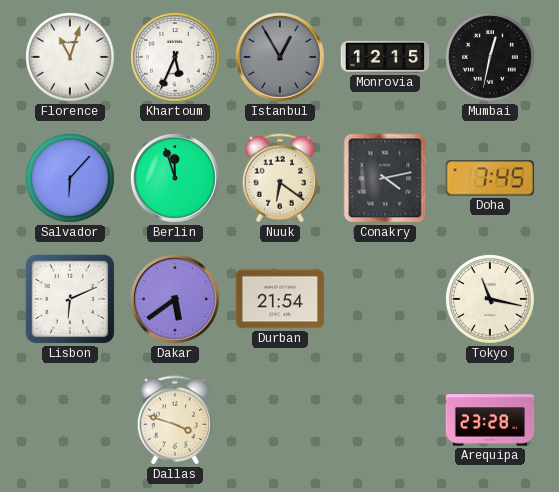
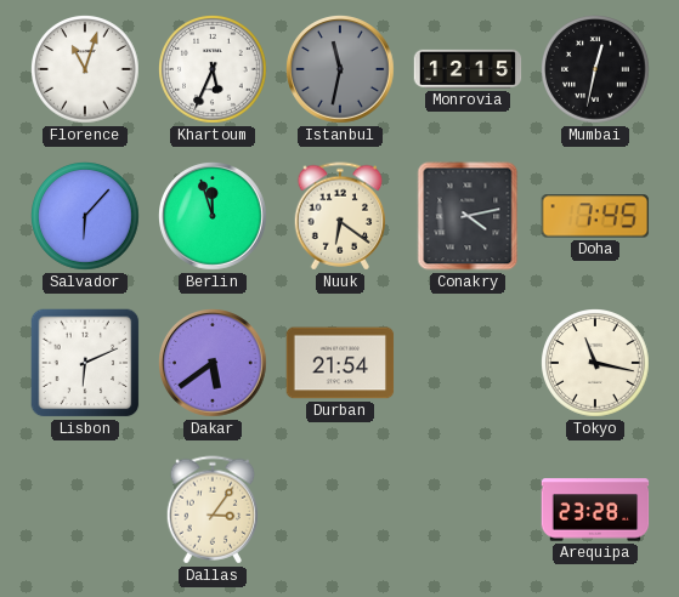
Istanbul: 12:55 -> 11:32 (340, 69)
Dallas: 3:48 -> 3:06 (213, 510)
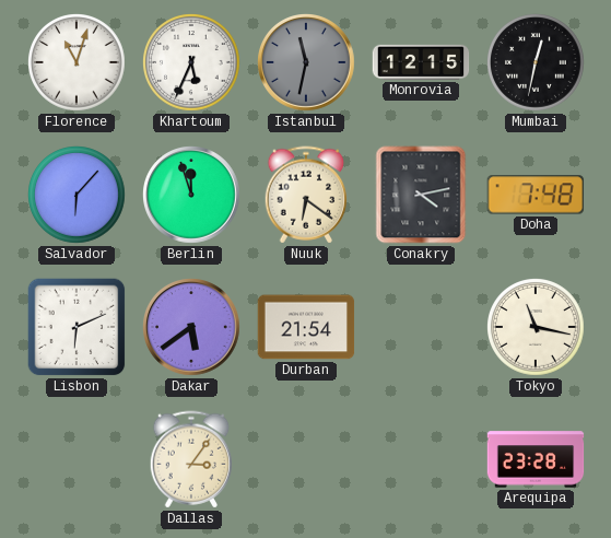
Doha: 7:45 -> 7:48 (536, 195)
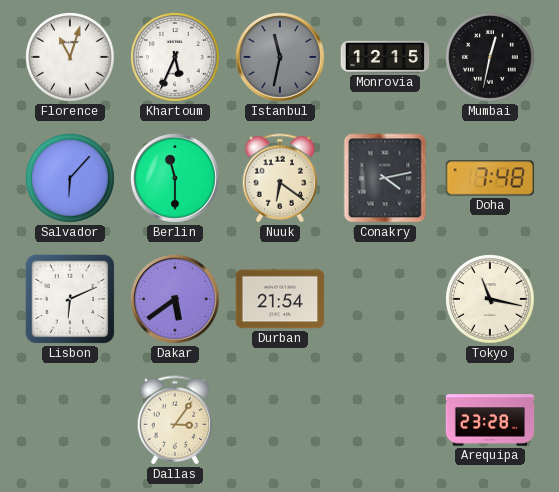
Berlin: 11:57 -> 11:30 (175, 178)
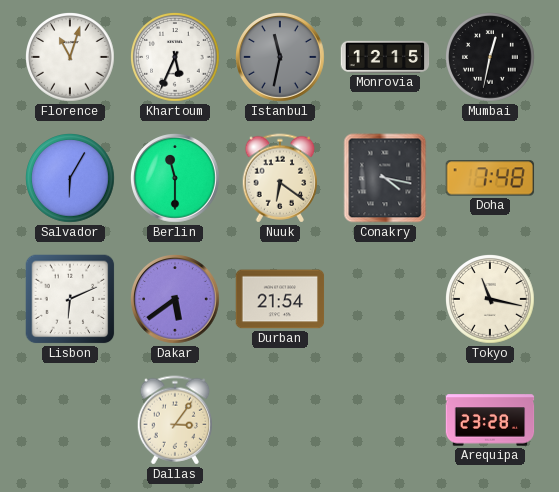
Salvador: 6:07 -> 6:05 (71, 179)
Conakry: 4:13 -> 4:17 (385, 178)
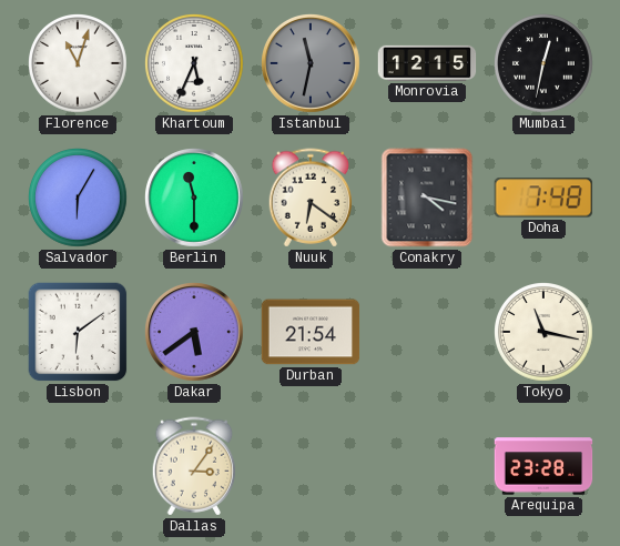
Lisbon: 6:11 -> 6:09 (78, 332)
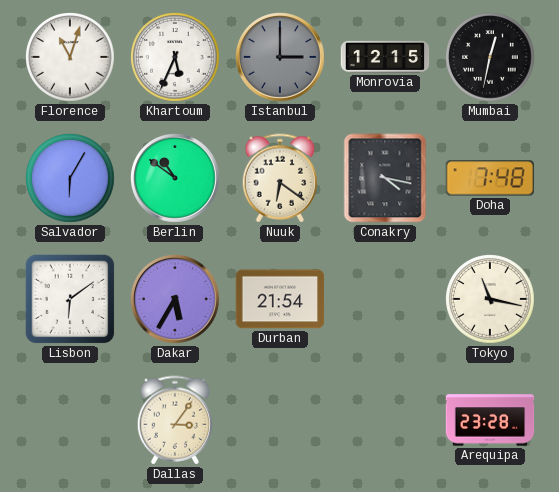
Istanbul: 11:32 -> 3:00 (280, 57)
Berlin: 11:30 -> 10:51 (175, 178)
Dakar: 5:39 -> 5:35 (175, 299)
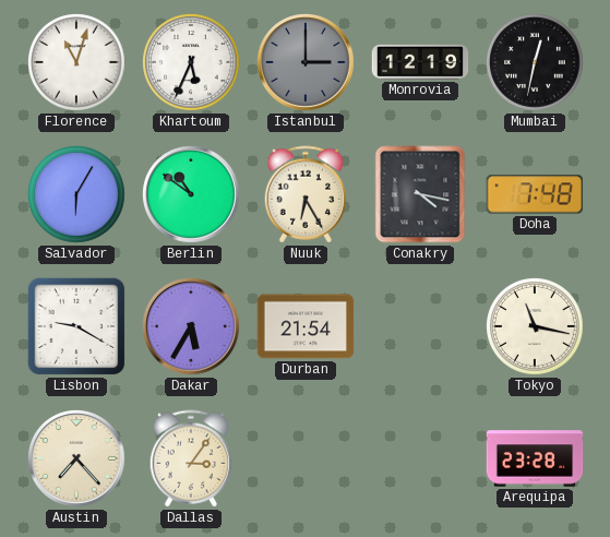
Monrovia: 12:15 -> 12:19 (420, 62)
Nuuk: 6:21 -> 6:25 (306, 194)
Lisbon: 6:09 -> 9:20 (76, 326)
Austin: none -> 7:23 (76, 458)
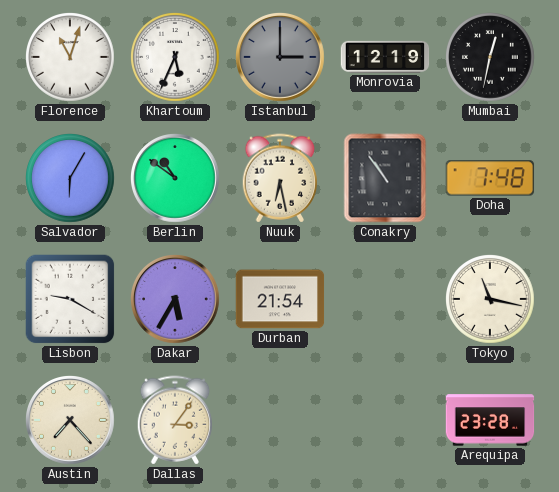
Nuuk: 6:25 -> 6:28 (280, 178)
Conakry: 4:17 -> 10:54 (385, 178)
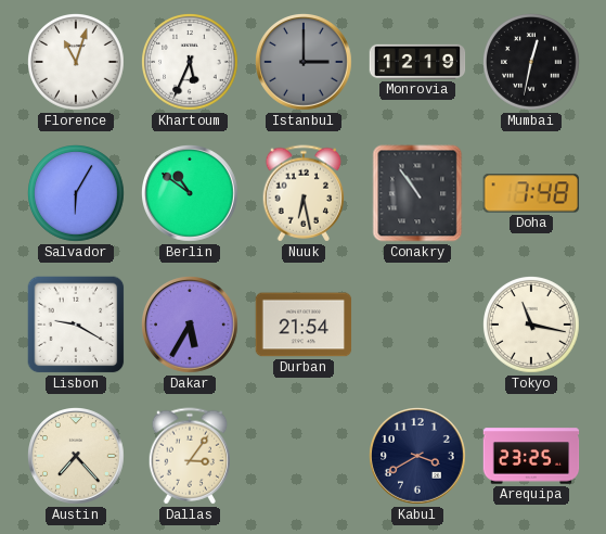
Kabul: none -> 3:40 (417, 456)
Arequipa: 23:28 -> 23:25 (531, 456)
